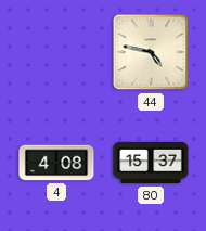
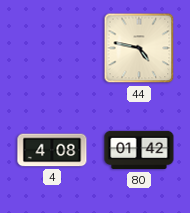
80: 15:37 -> 01:42 (139, 150)
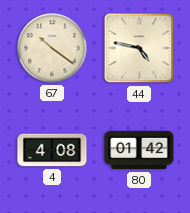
67: none -> 10:21 (52, 48)
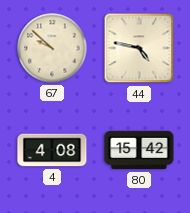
67: 10:21 -> 9:52 (52, 48)
80: 01:42 -> 15:42 (139, 150)
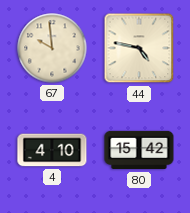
67: 9:52 -> 9:59 (52, 48)
4: 4:08 -> 4:10 (52, 150)
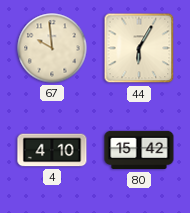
44: 4:47 -> 6:05 (139, 48)
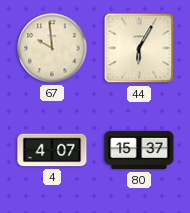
4: 4:10 -> 4:07 (52, 150)
80: 15:42 -> 15:37 (139, 150)
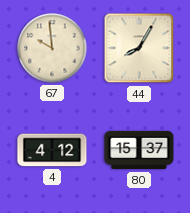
44: 6:05 -> 8:05 (139, 48)
4: 4:07 -> 4:12 (52, 150)
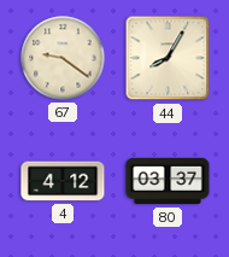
67: 9:59 -> 9:21 (63, 58)
80: 15:37 -> 03:37 (168, 181)
